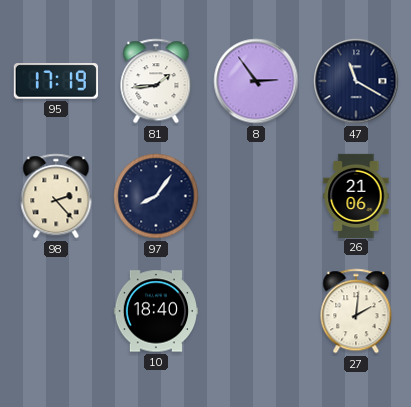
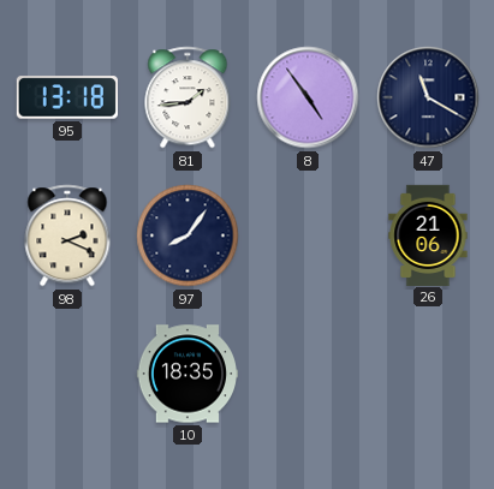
95: 17:19 -> 13:18 (67, 97)
8: 2:54 -> 4:54 (308, 97)
98: 2:23 -> 2:19 (67, 235)
10: 18:40 -> 18:35 (186, 374)
27: 2:01 -> none (356, 311)
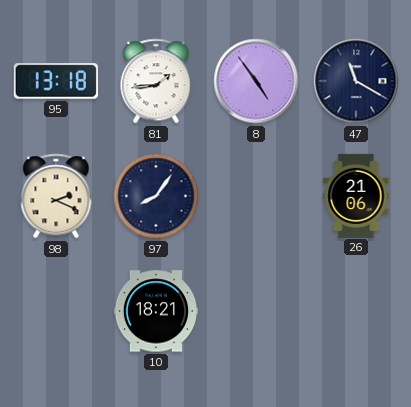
10: 18:35 -> 18:21 (155, 311)
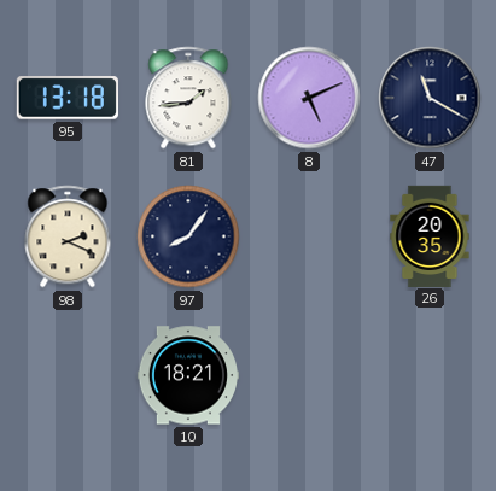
8: 4:54 -> 5:11 (309, 98)
26: 21:06 -> 20:35 (430, 235)
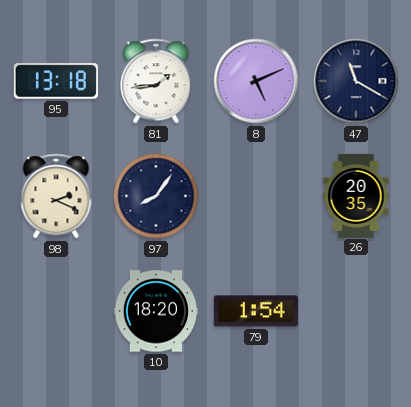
10: 18:21 -> 18:20 (155, 311)
79: none -> 1:54 (256, 311)
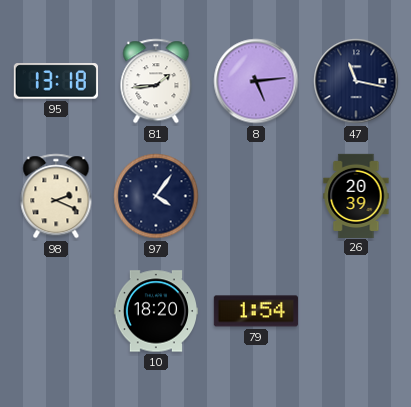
8: 5:11 -> 5:14 (256, 81)
47: 11:20 -> 11:17 (356, 81)
97: 8:06 -> 4:06 (156, 196)
26: 20:35 -> 20:39 (356, 195)
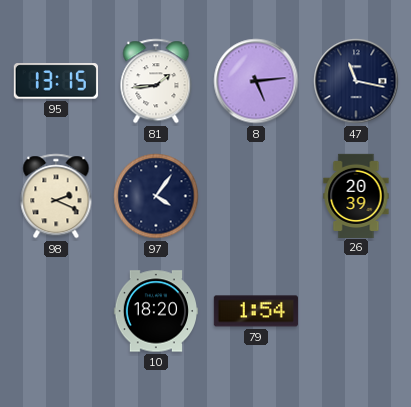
95: 13:18 -> 13:15 (56, 81)
